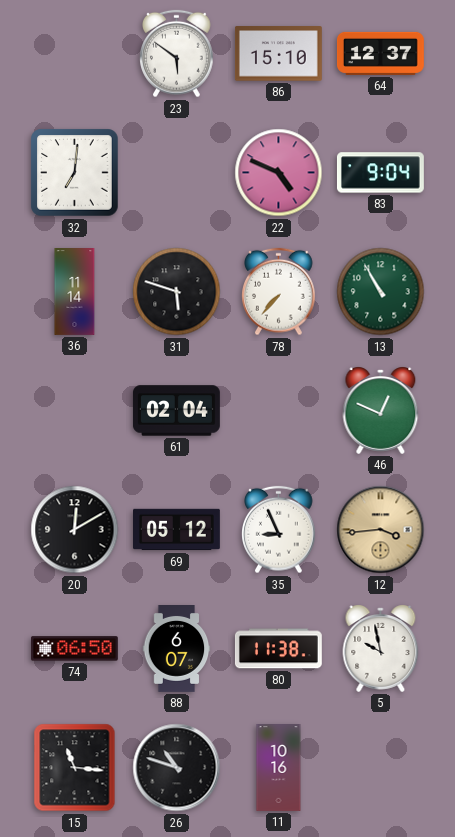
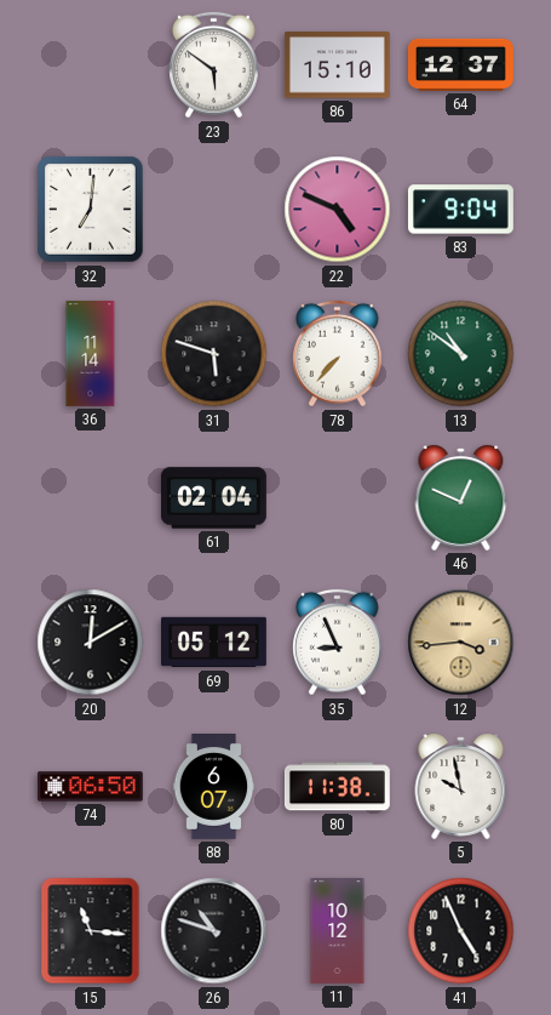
13: 10:55 -> 10:51 (461, 354)
11: 10:16 -> 10:12 (338, 931)
41: none -> 4:56 (461, 931)
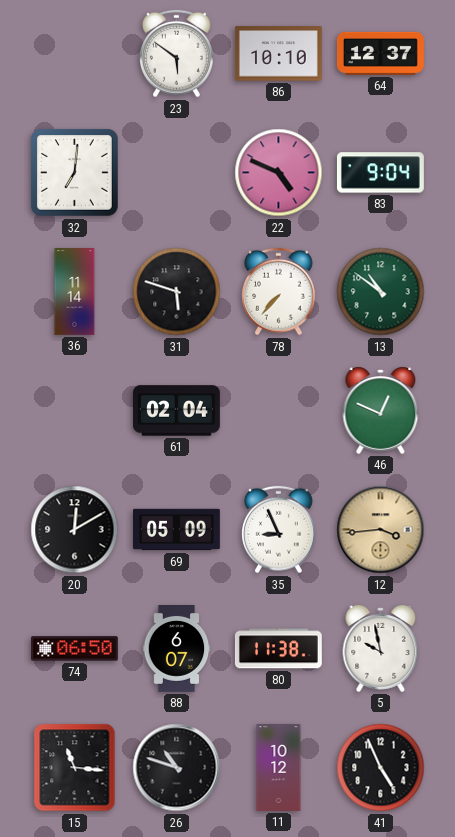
86: 15:10 -> 10:10 (278, 54)
69: 05:12 -> 05:09 (177, 530)
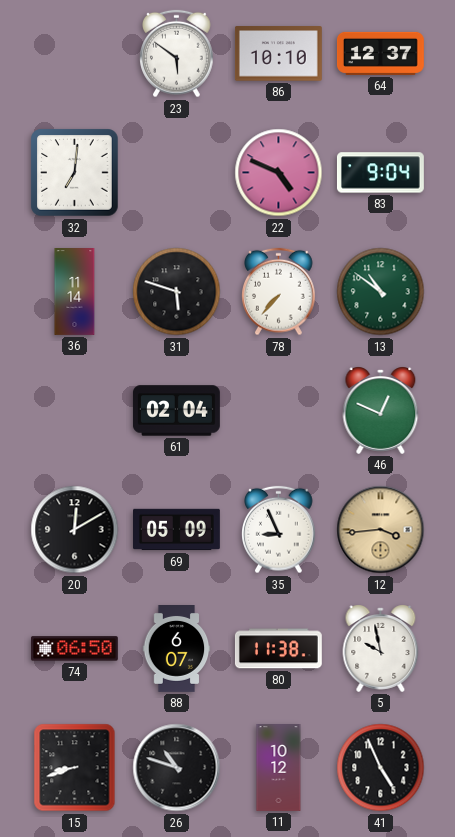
15: 11:16 -> 8:42 (75, 768)
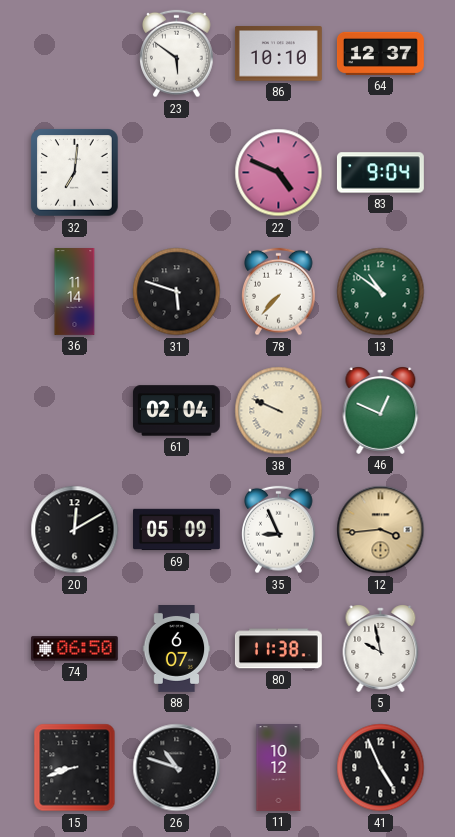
38: none -> 9:49 (279, 411)
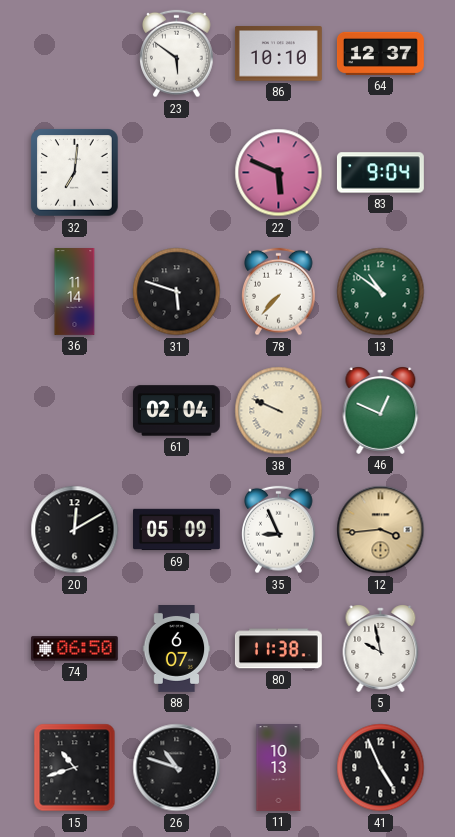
22: 4:49 -> 5:49 (279, 173)
15: 8:42 -> 10:42 (75, 768)
11: 10:12 -> 10:13 (279, 768)
